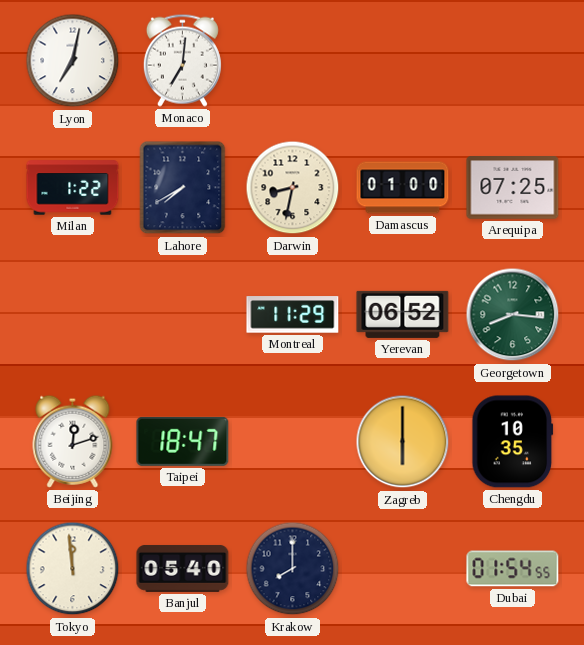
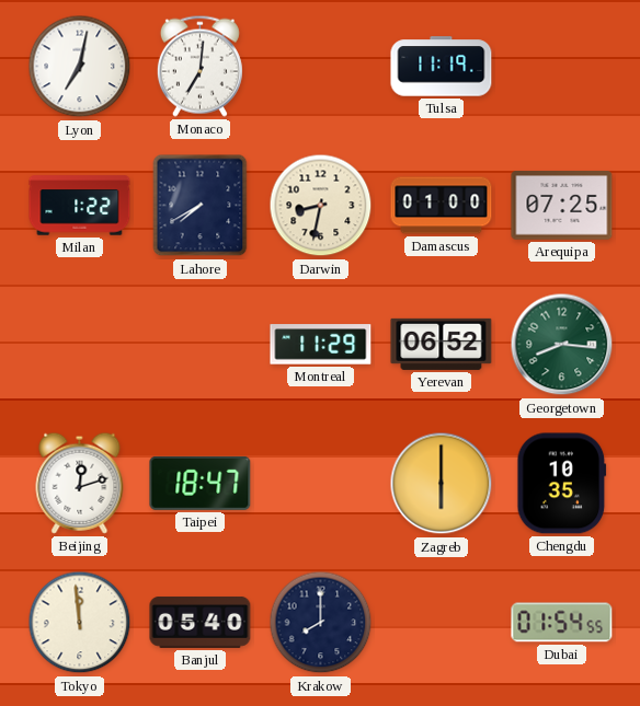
Tulsa: none -> 11:19 (442, 67)
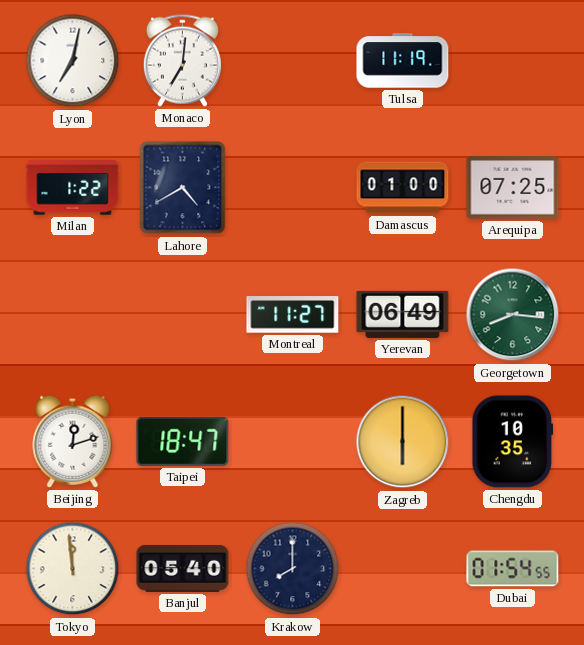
Lahore: 7:40 -> 4:40 (183, 188)
Darwin: 8:32 -> none (321, 206)
Montreal: 11:29 -> 11:27 (293, 315)
Yerevan: 06:52 -> 06:49 (403, 314)
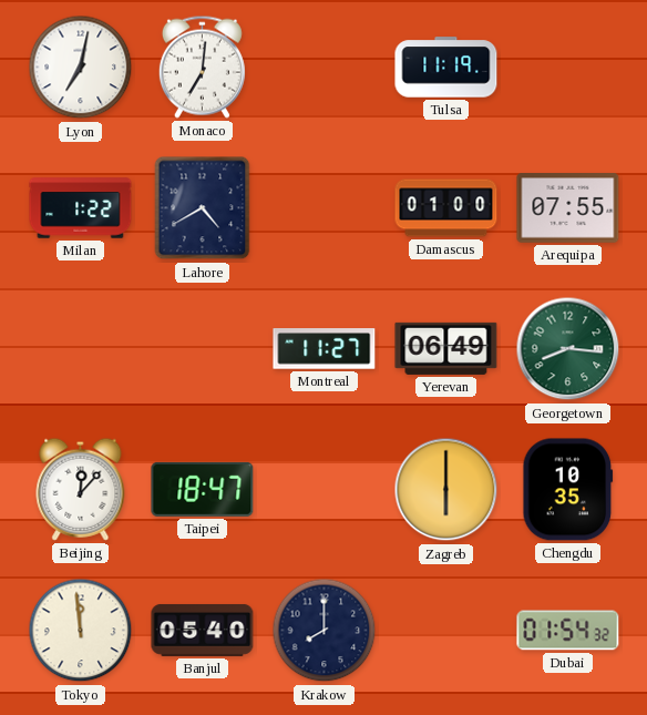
Arequipa: 07:25 -> 07:55 (568, 208)
Beijing: 12:12 -> 12:07 (81, 489)
Dubai: 01:54:55 -> 01:54:32 (568, 631)
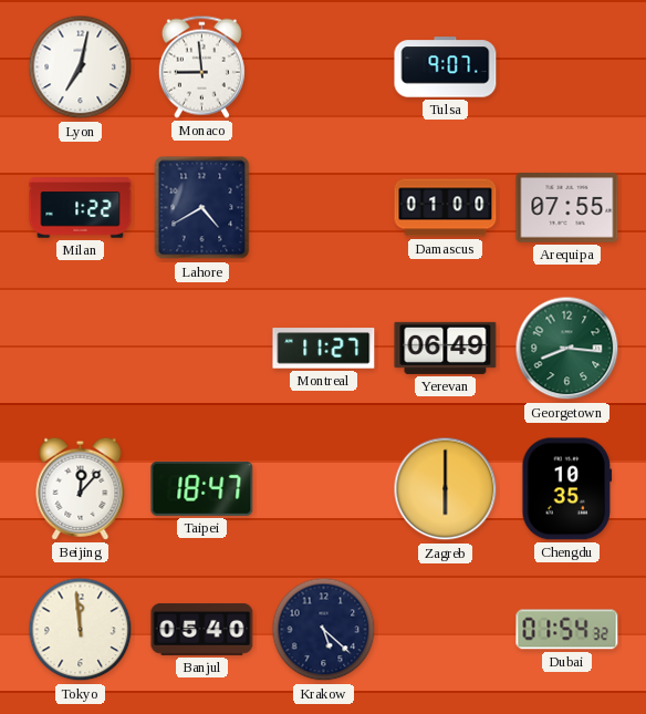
Monaco: 7:01 -> 8:59 (201, 66)
Tulsa: 11:19 -> 9:07 (446, 68)
Krakow: 8:00 -> 5:22 (324, 630)
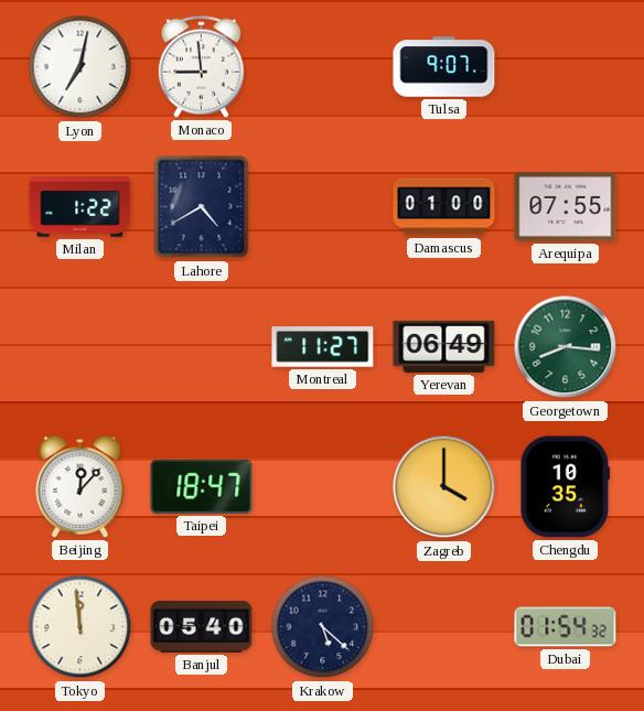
Zagreb: 6:00 -> 4:00 (444, 487)
